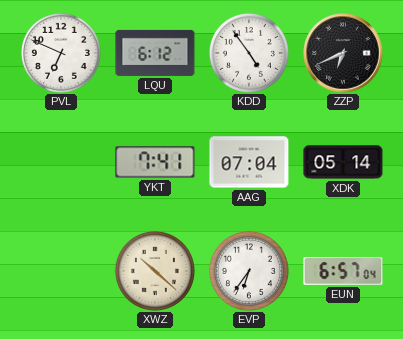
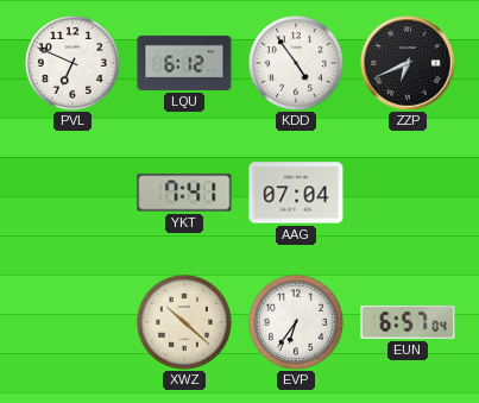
XDK: 05:14 -> none (343, 162)
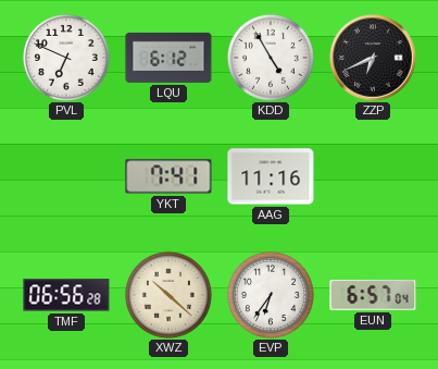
KDD: 4:54 -> 4:55 (271, 58)
AAG: 07:04 -> 11:16 (271, 176)
TMF: none -> 06:56 (66, 295)
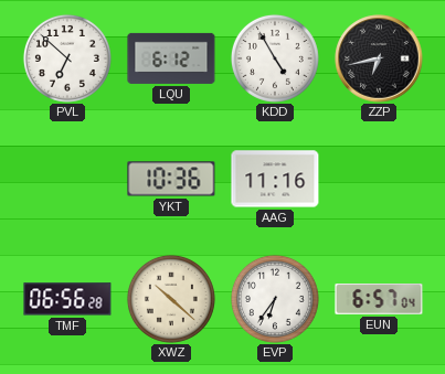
PVL: 6:49 -> 6:52 (67, 58)
ZZP: 6:41 -> 6:43 (379, 58)
YKT: 7:41 -> 10:36 (171, 179)
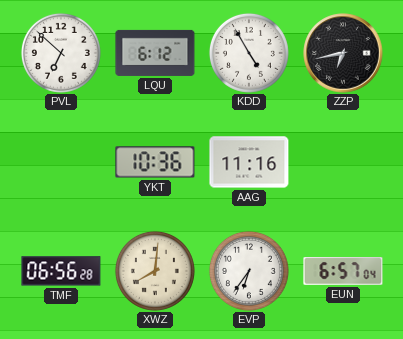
XWZ: 10:22 -> 8:01 (155, 271)
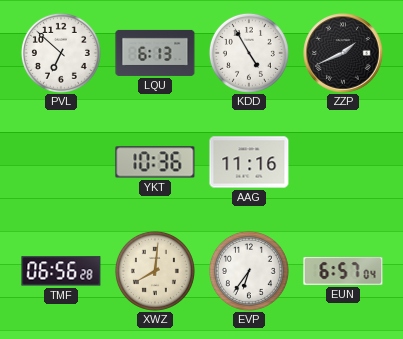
LQU: 6:12 -> 6:13 (155, 53)
ZZP: 6:43 -> 1:41 (343, 53)
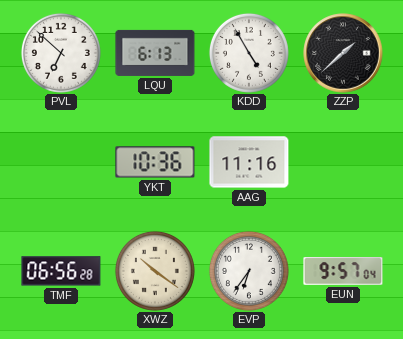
ZZP: 1:41 -> 1:38 (343, 53)
XWZ: 8:01 -> 10:21 (155, 271)
EUN: 6:57 -> 9:57 (343, 271)
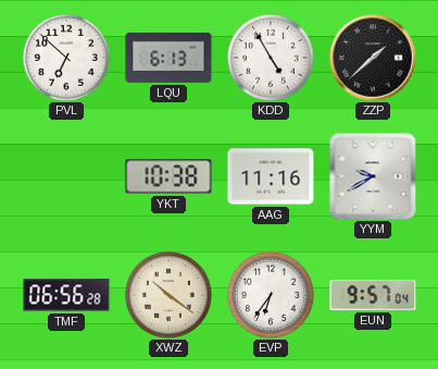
YKT: 10:36 -> 10:38 (168, 176)
YYM: none -> 9:40 (373, 176)
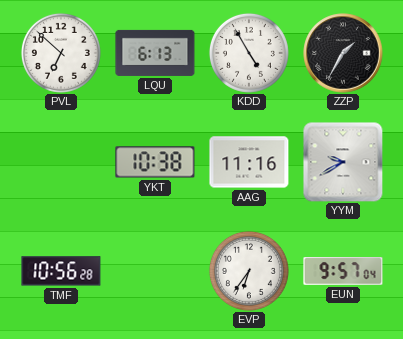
ZZP: 1:38 -> 1:35 (343, 53)
TMF: 06:56 -> 10:56 (61, 271)
XWZ: 10:21 -> none (168, 295)
